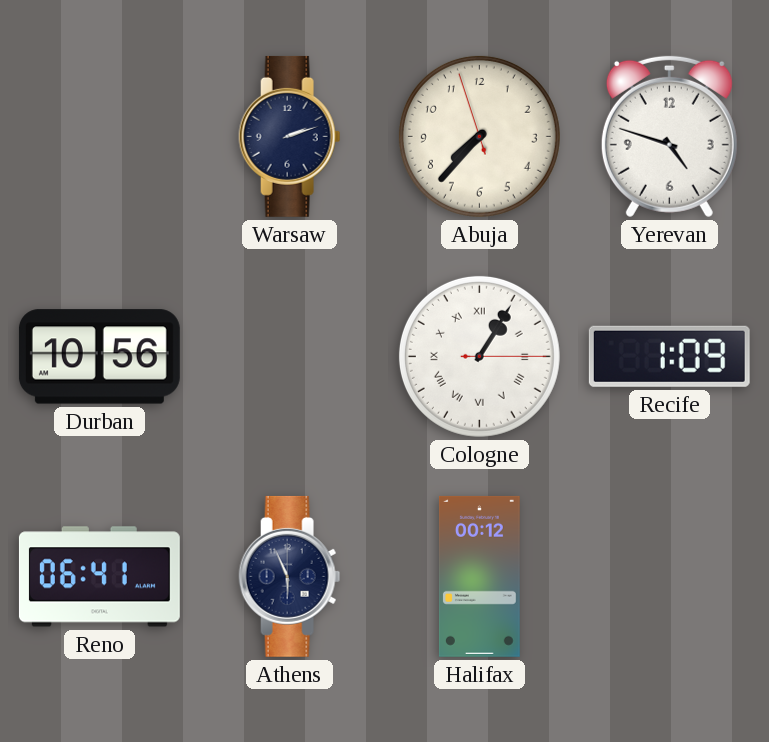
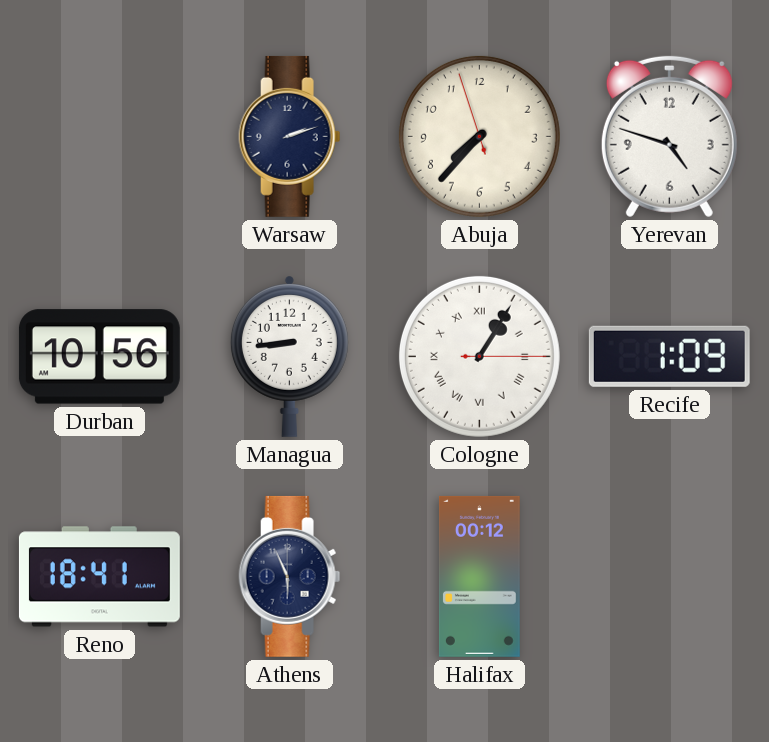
Managua: none -> 8:44 (289, 357)
Reno: 06:41 -> 18:41 (99, 577)
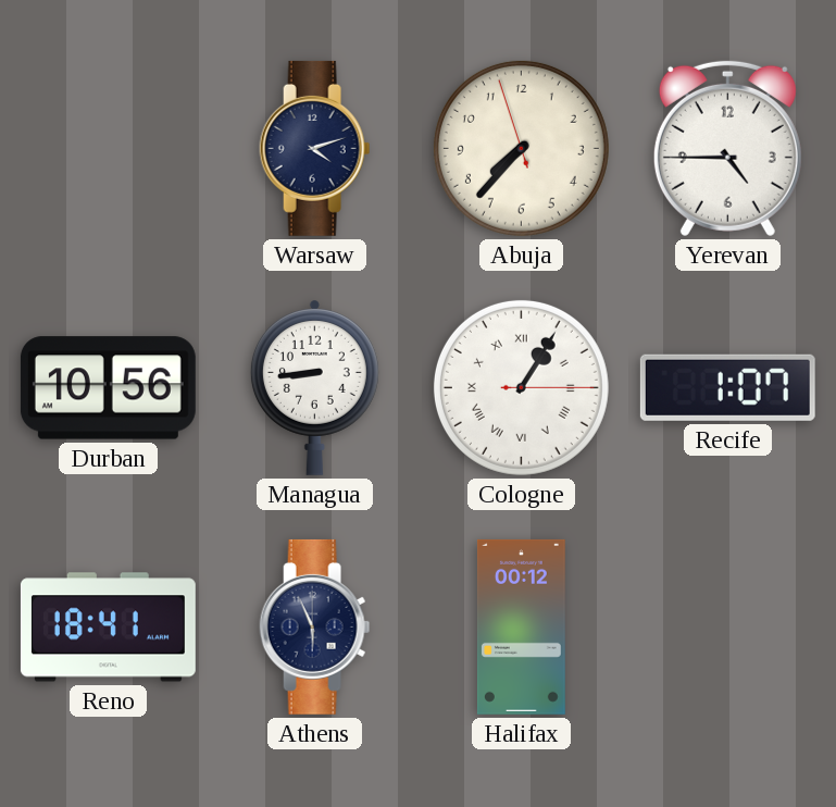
Warsaw: 2:12 -> 4:12 (315, 148)
Yerevan: 4:48 -> 4:45 (727, 148)
Recife: 1:09 -> 1:07 (727, 387)
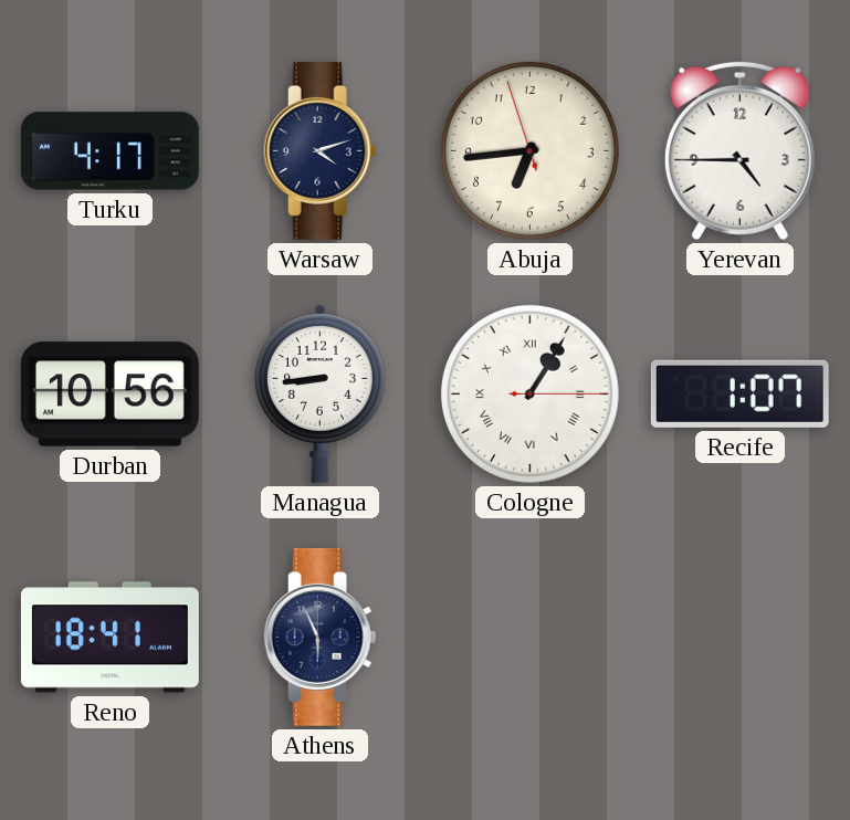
Turku: none -> 4:17 (109, 151)
Abuja: 7:36 -> 6:43 (529, 150)
Halifax: 00:12 -> none (521, 626)
